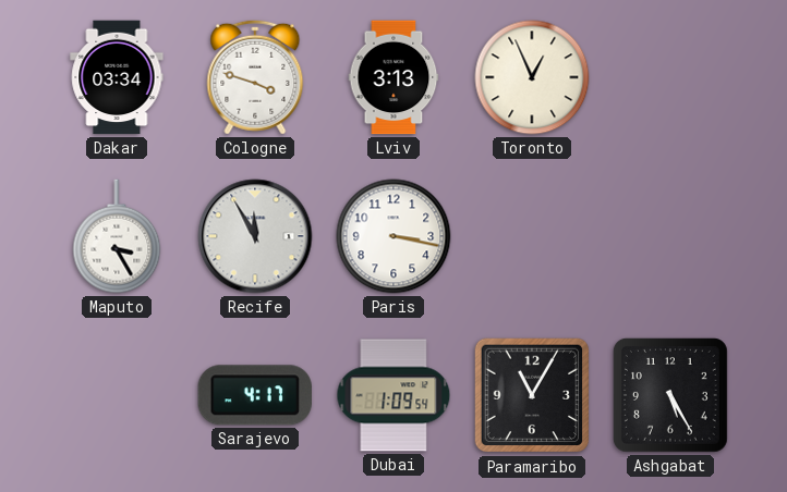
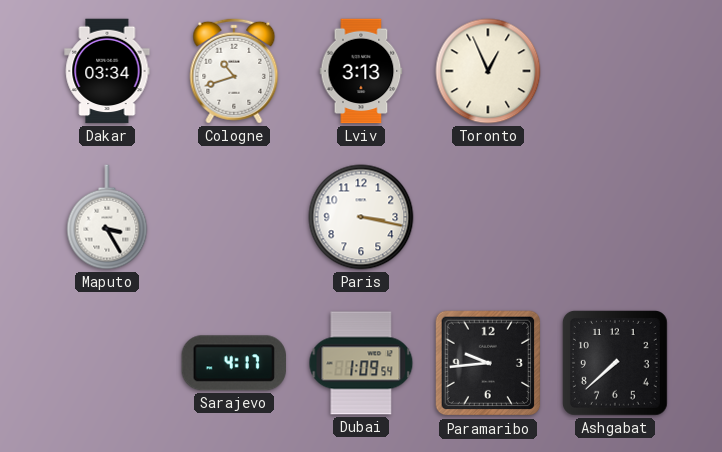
Cologne: 3:48 -> 10:42 (234, 71)
Recife: 11:55 -> none (255, 236)
Paramaribo: 11:05 -> 9:44 (488, 363)
Ashgabat: 5:25 -> 7:38 (615, 363)
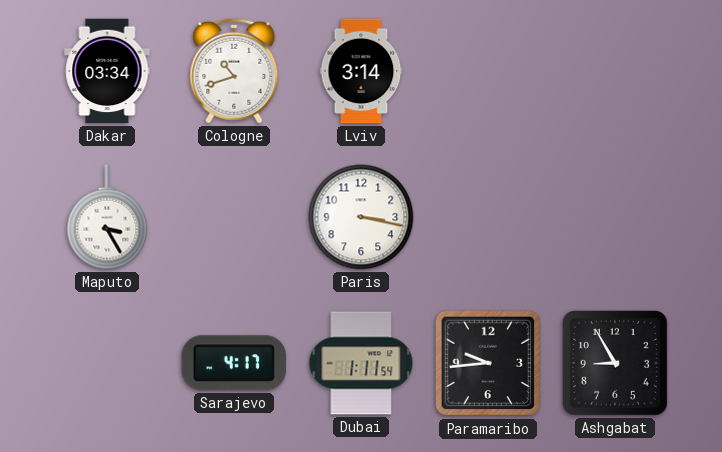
Lviv: 3:13 -> 3:14 (361, 71)
Toronto: 12:56 -> none (488, 71)
Dubai: 1:09 -> 1:11 (361, 363)
Ashgabat: 7:38 -> 8:55 (615, 363)
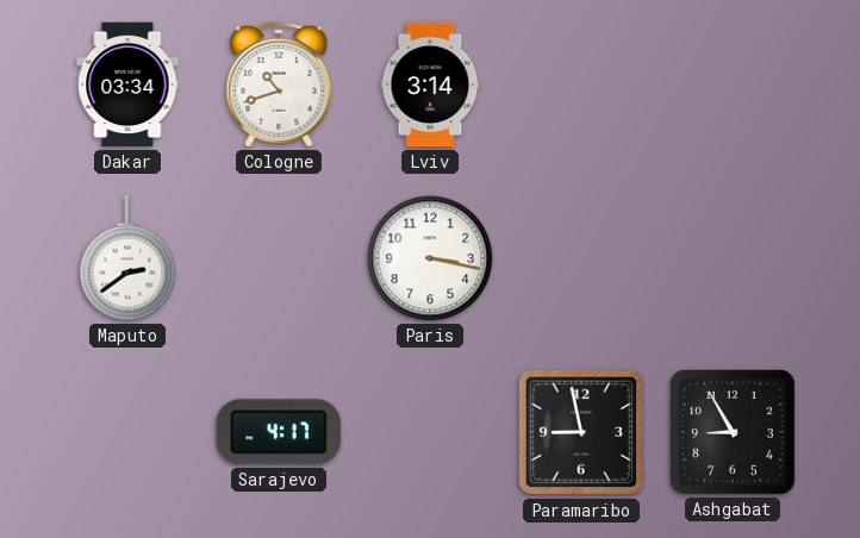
Maputo: 3:25 -> 2:39 (127, 258)
Dubai: 1:11 -> none (361, 363)
Paramaribo: 9:44 -> 8:58 (581, 432)
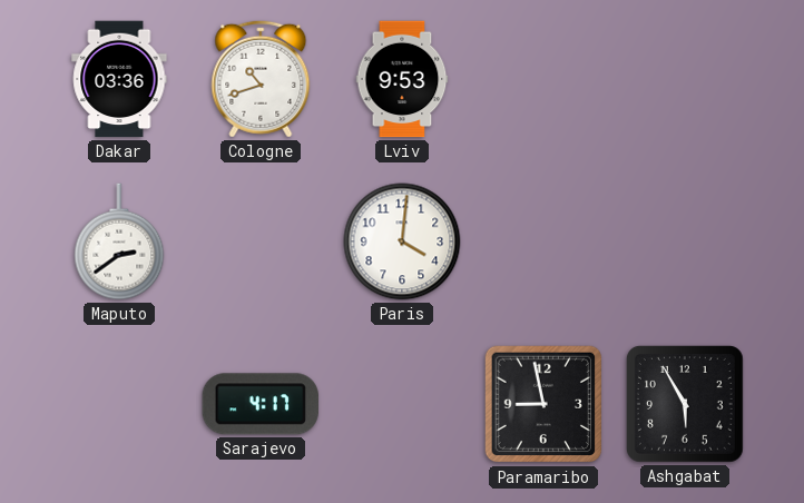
Dakar: 03:34 -> 03:36 (119, 79)
Lviv: 3:14 -> 9:53 (402, 79)
Paris: 3:17 -> 4:01 (402, 241)
Ashgabat: 8:55 -> 5:55 (685, 404)
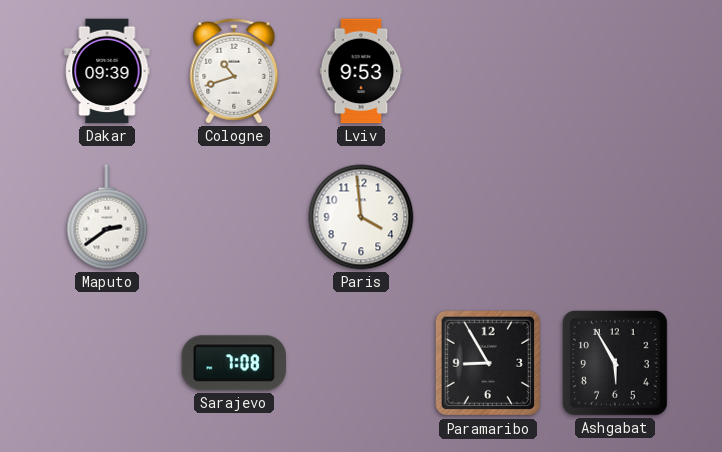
Dakar: 03:36 -> 09:39 (107, 71)
Paris: 4:01 -> 3:59 (361, 217)
Sarajevo: 4:17 -> 7:08 (234, 363)
Paramaribo: 8:58 -> 8:55 (488, 363)
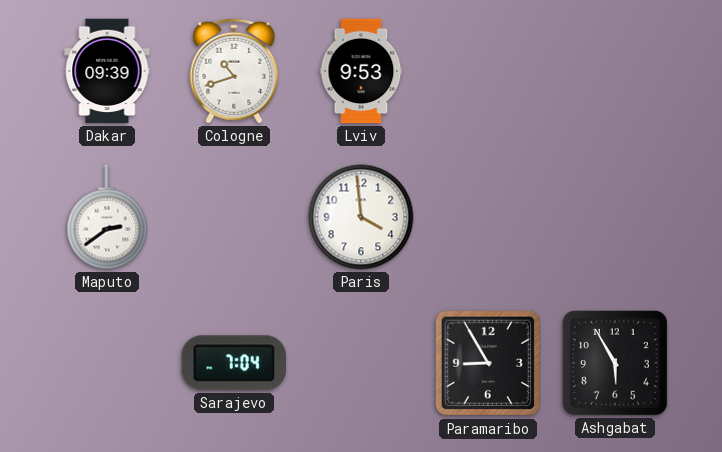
Sarajevo: 7:08 -> 7:04 (234, 363)
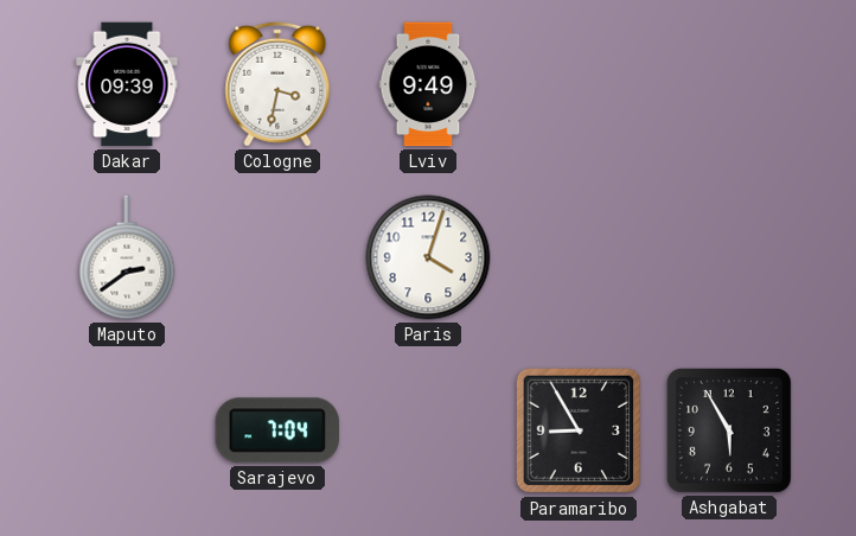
Cologne: 10:42 -> 3:32 (277, 84)
Lviv: 9:53 -> 9:49 (428, 84)
Paris: 3:59 -> 4:03 (428, 257)
